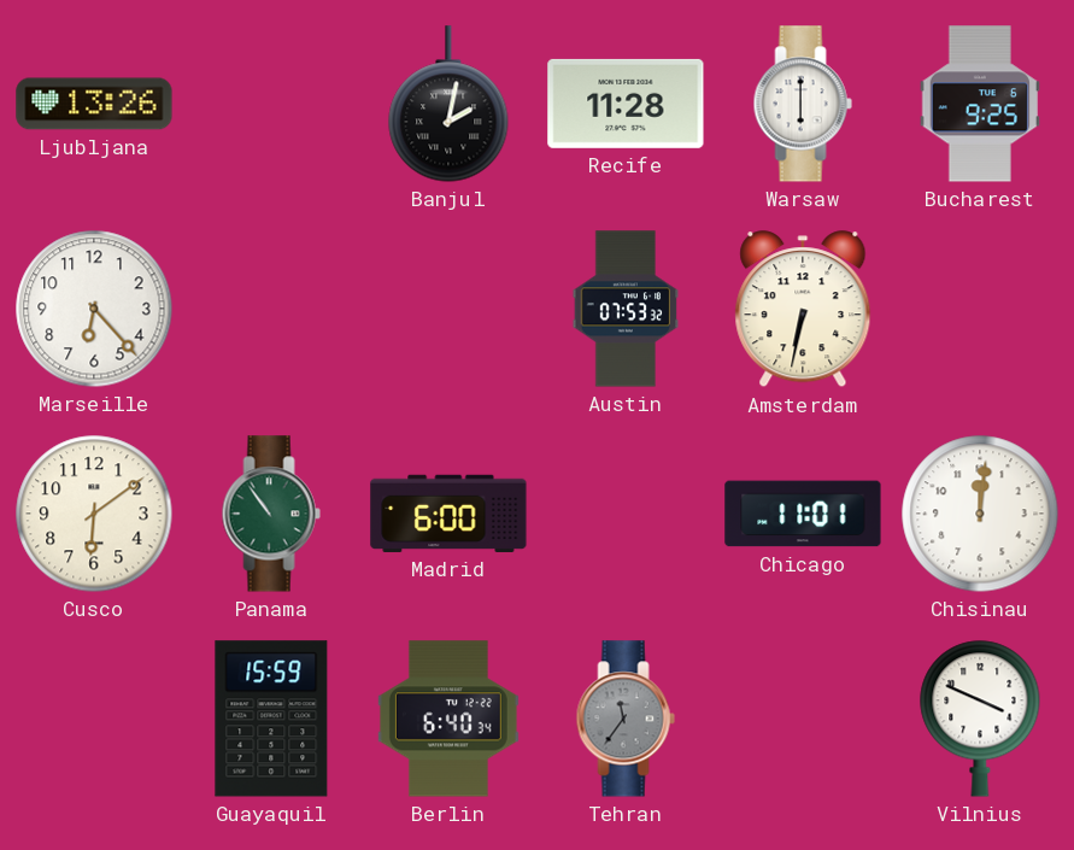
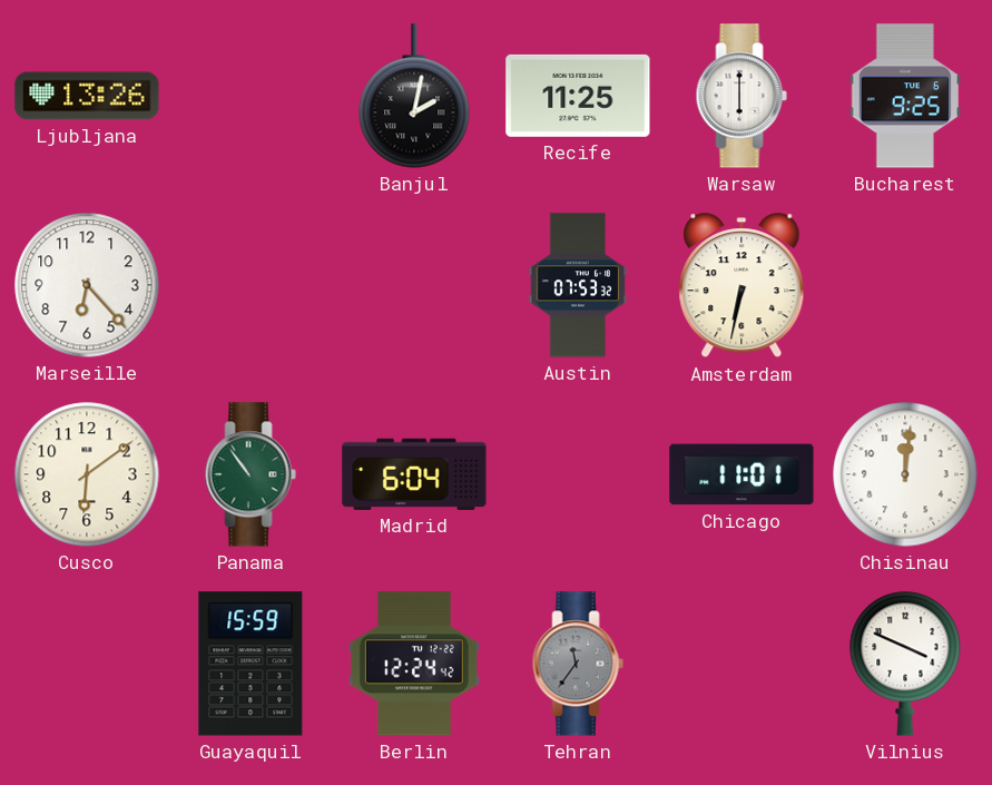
Recife: 11:28 -> 11:25 (578, 96)
Madrid: 6:00 -> 6:04 (414, 474)
Berlin: 6:40 -> 12:24 (414, 664)
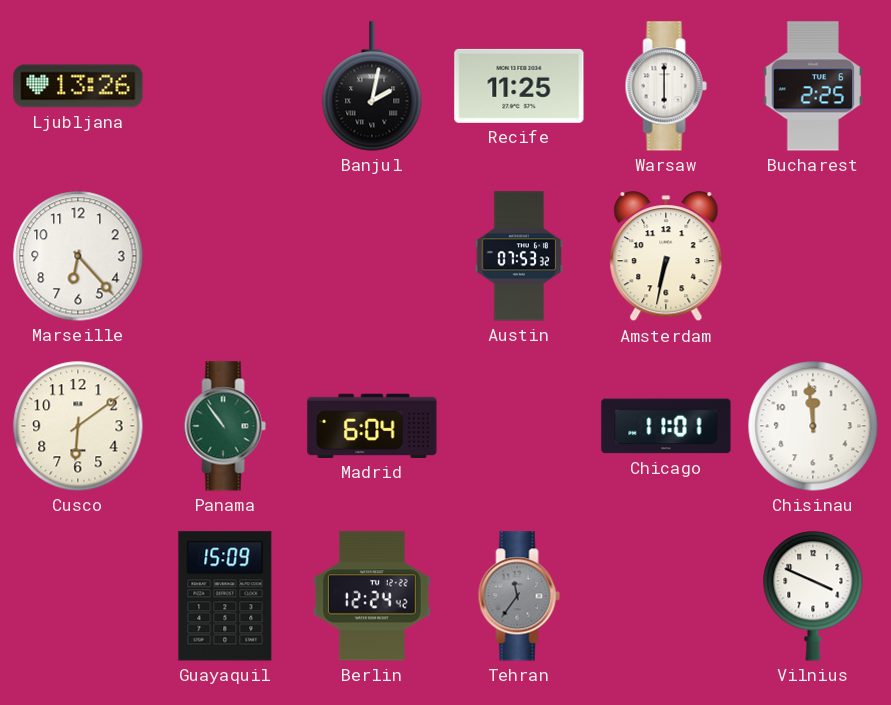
Bucharest: 9:25 -> 2:25 (812, 86)
Chisinau: 12:01 -> 11:59 (813, 426)
Guayaquil: 15:59 -> 15:09 (225, 596)
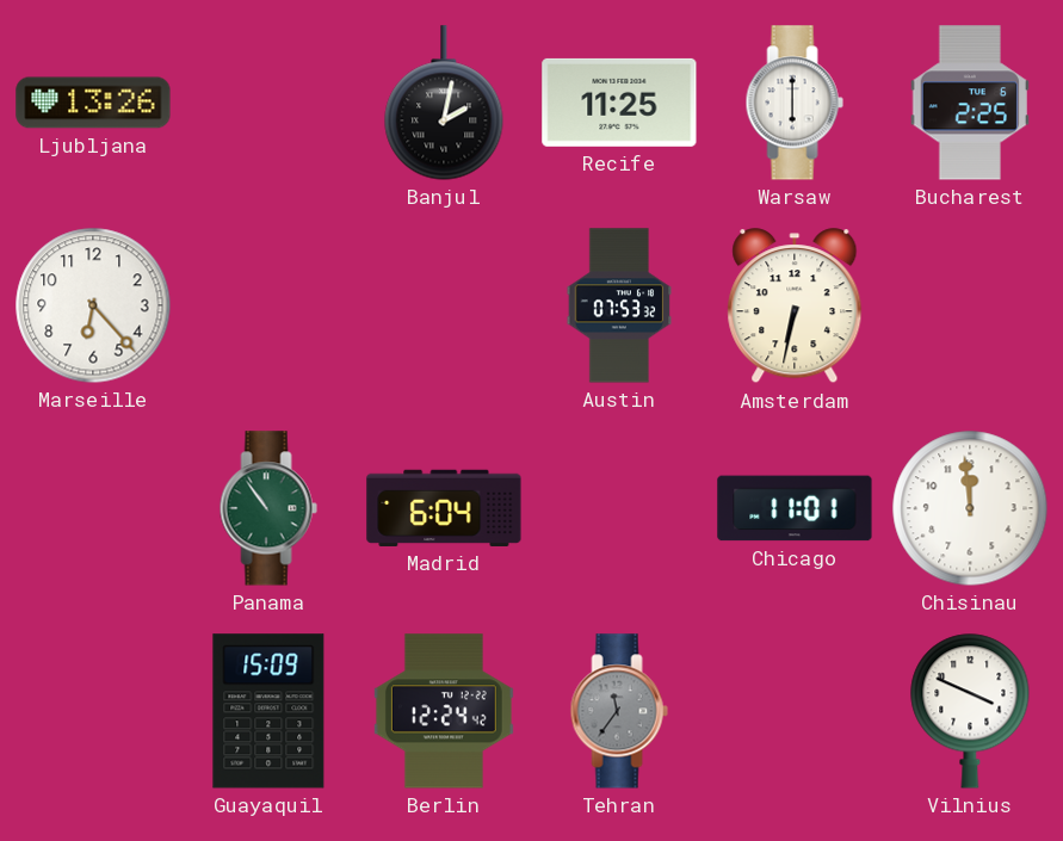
Cusco: 6:09 -> none (78, 426)
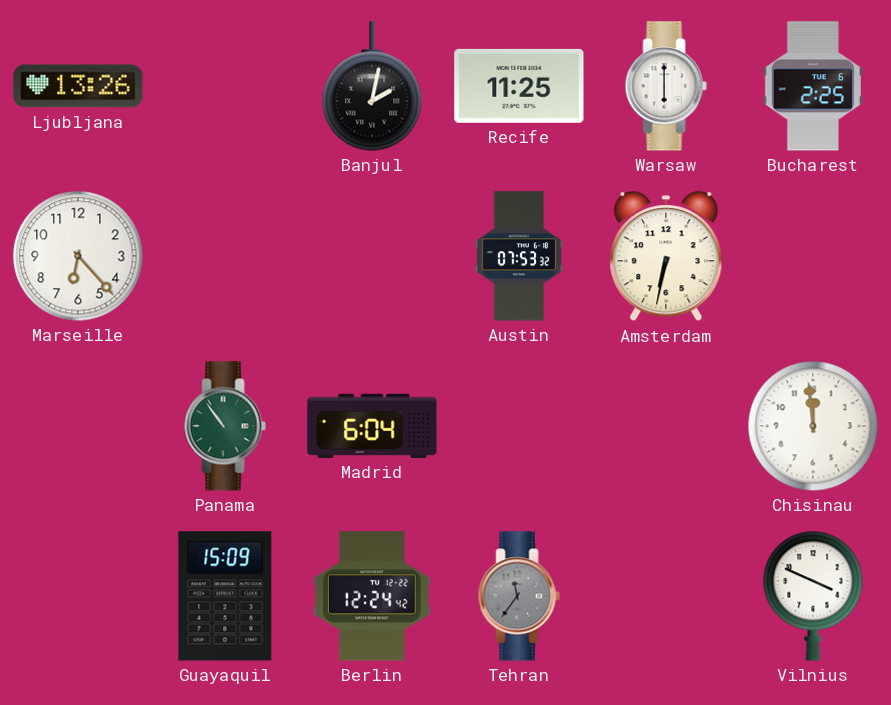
Chicago: 11:01 -> none (795, 508)
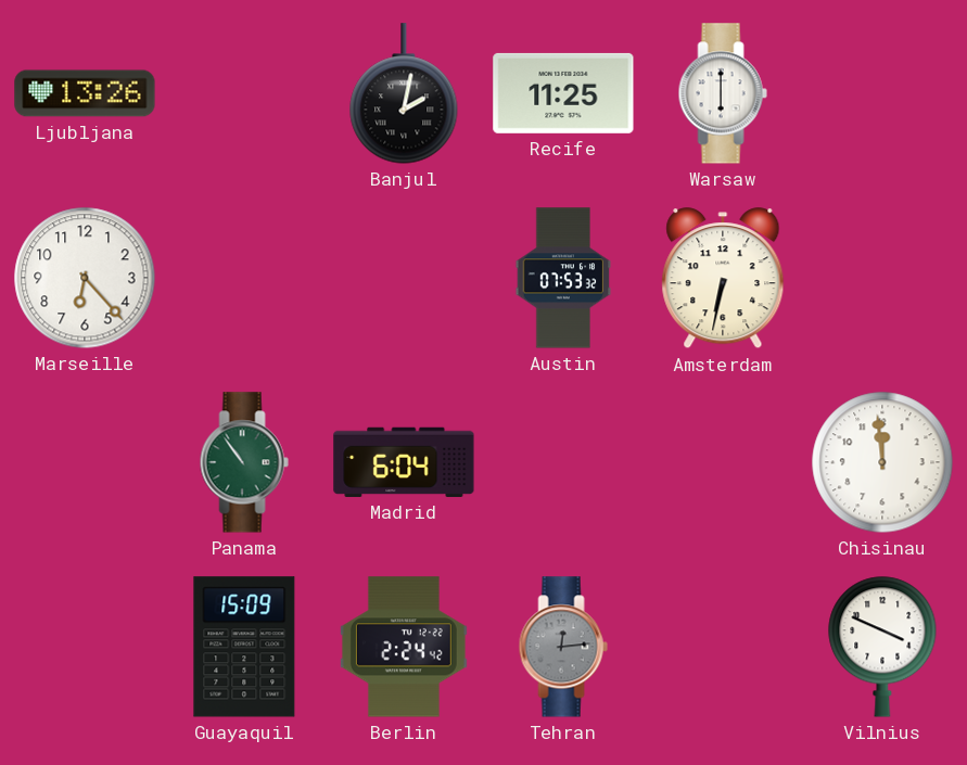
Bucharest: 2:25 -> none (812, 86)
Berlin: 12:24 -> 2:24 (404, 647)
Tehran: 11:36 -> 12:14 (563, 647)
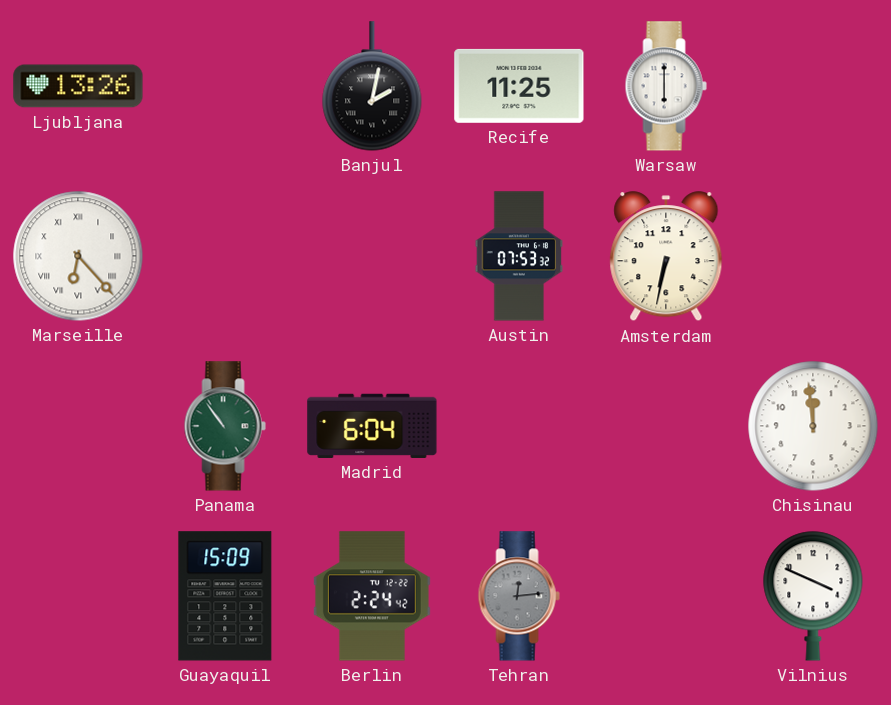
Marseille numerals: Arabic -> Roman (78, 256)
